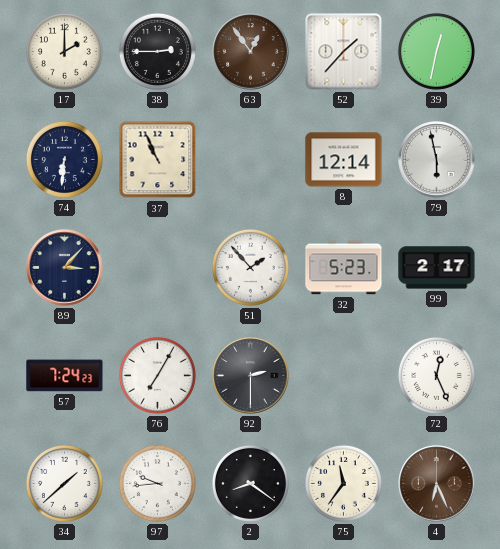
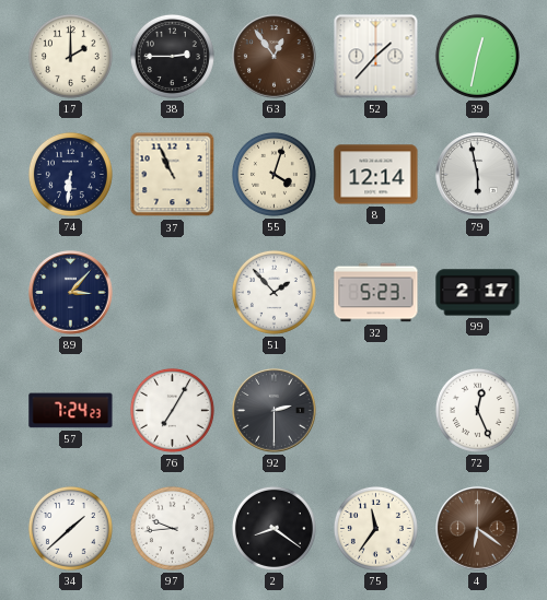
55: none -> 4:03 (273, 174)
4: 6:26 -> 6:21 (478, 529)
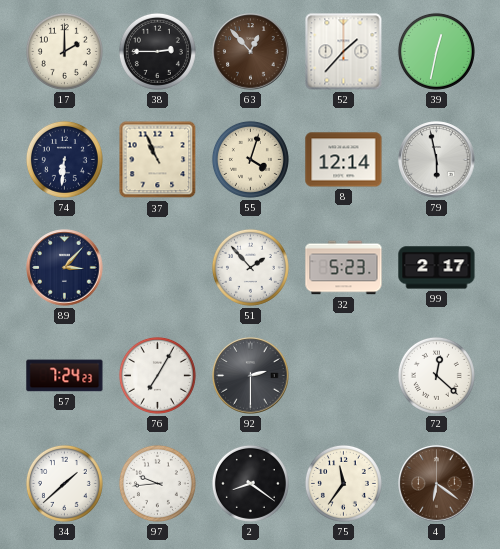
63: 12:54 -> 12:53 (251, 52)
72: 12:26 -> 12:22 (436, 375)
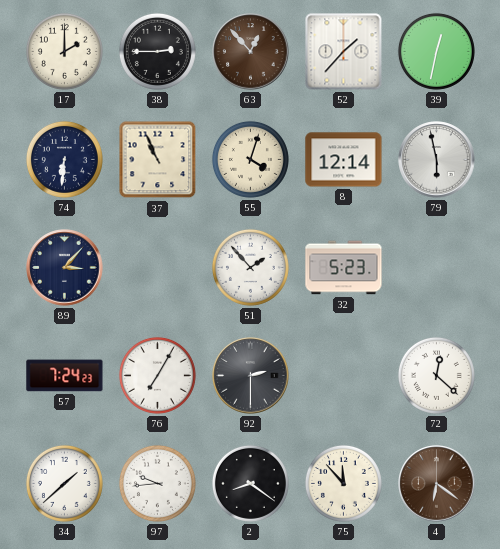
99: 2:17 -> none (437, 268)
75: 11:36 -> 11:53 (343, 483)
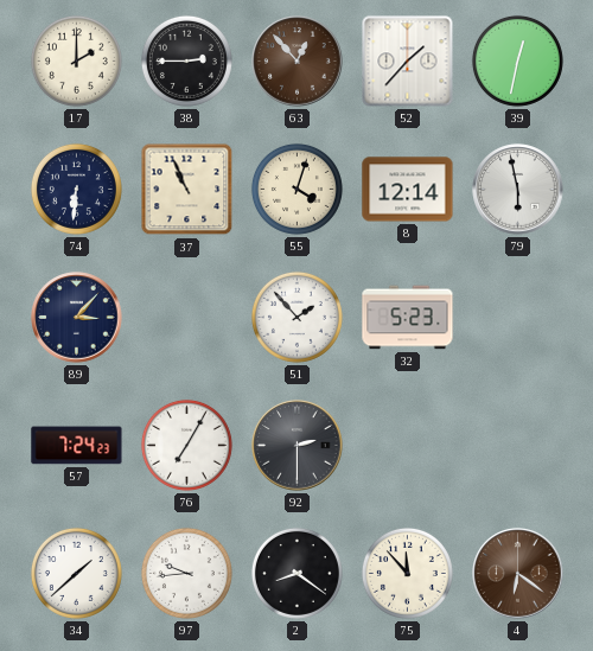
72: 12:22 -> none (436, 375)
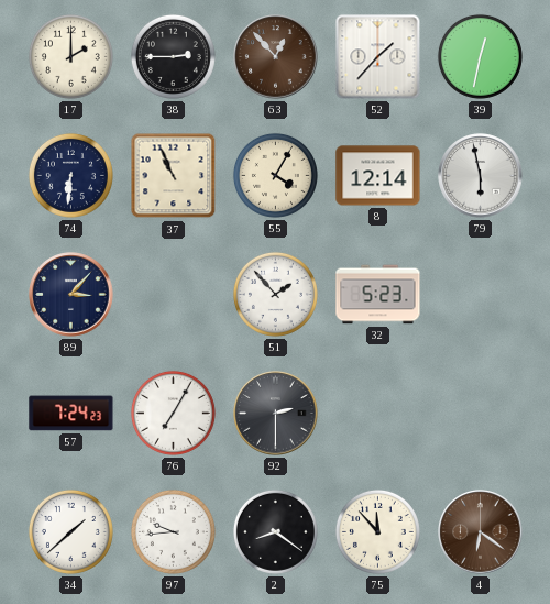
55: 4:03 -> 4:05 (275, 175)
